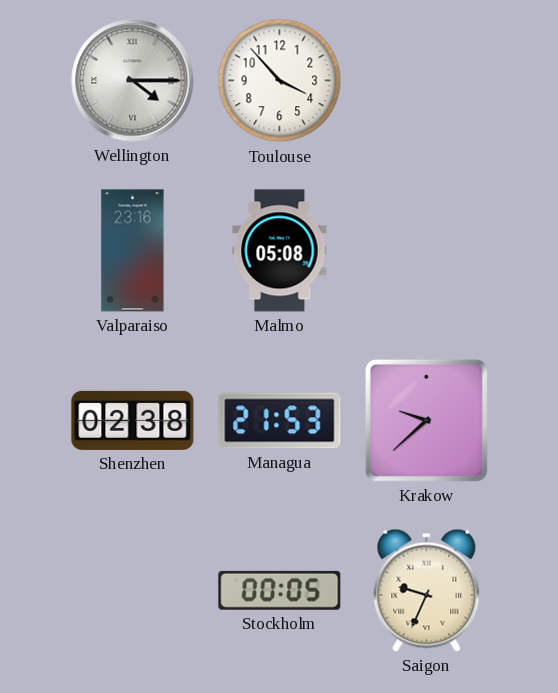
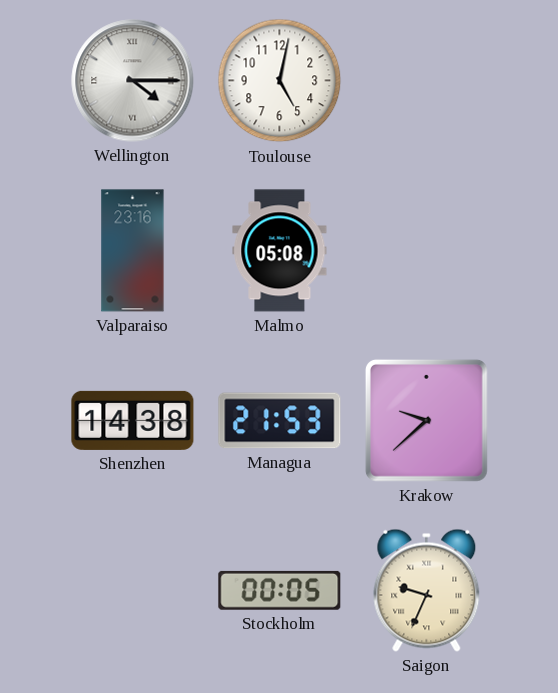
Toulouse: 3:53 -> 5:02 (280, 81)
Shenzhen: 02:38 -> 14:38 (133, 420)
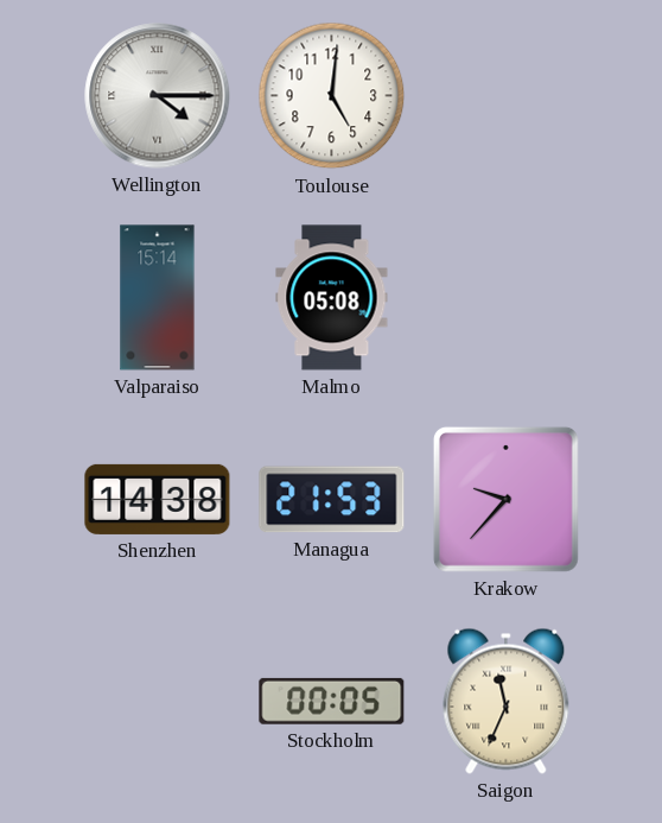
Toulouse: 5:02 -> 5:01 (332, 96)
Valparaiso: 23:16 -> 15:14 (158, 298)
Krakow: 9:38 -> 9:37 (505, 499)
Saigon: 9:34 -> 11:34 (507, 701)
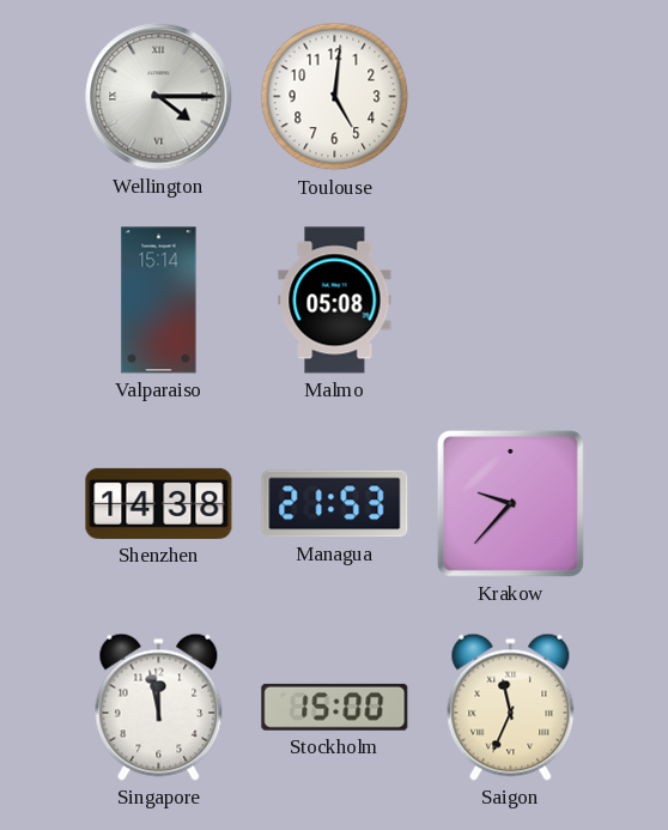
Singapore: none -> 11:58 (159, 707)
Stockholm: 00:05 -> 15:00 (335, 707)
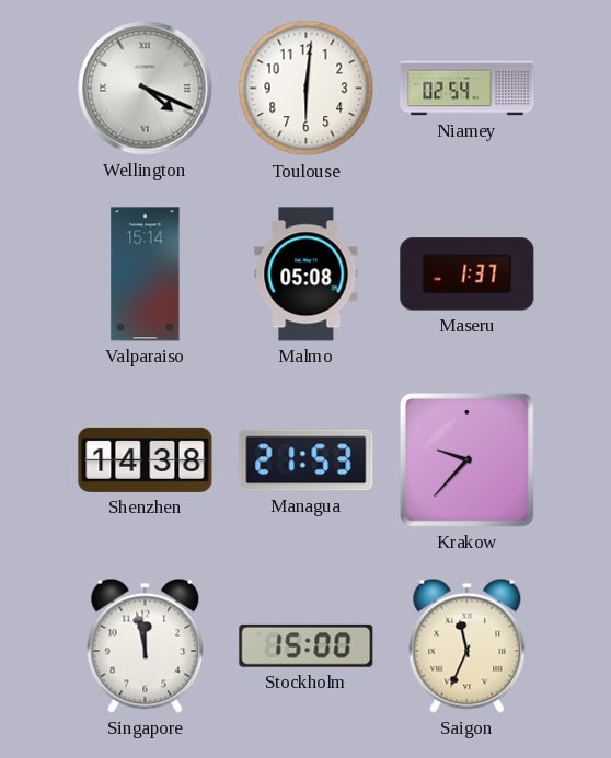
Wellington: 4:15 -> 4:19 (146, 89)
Toulouse: 5:01 -> 6:01 (307, 89)
Niamey: none -> 02:54 (468, 89)
Maseru: none -> 1:37 (468, 275)
